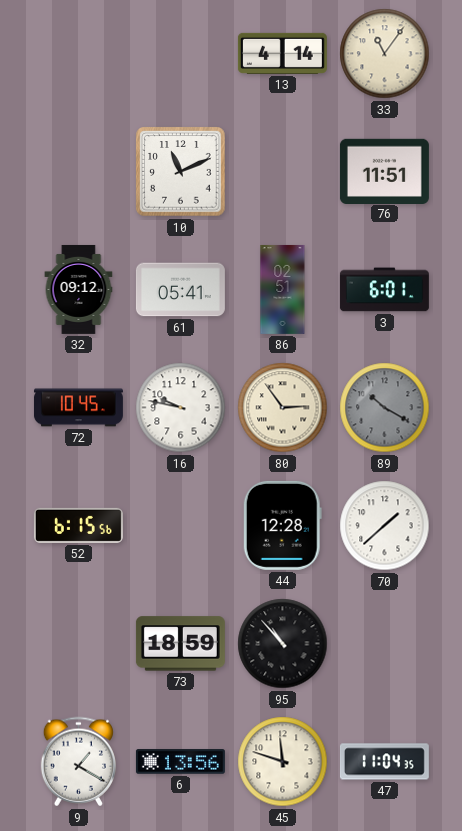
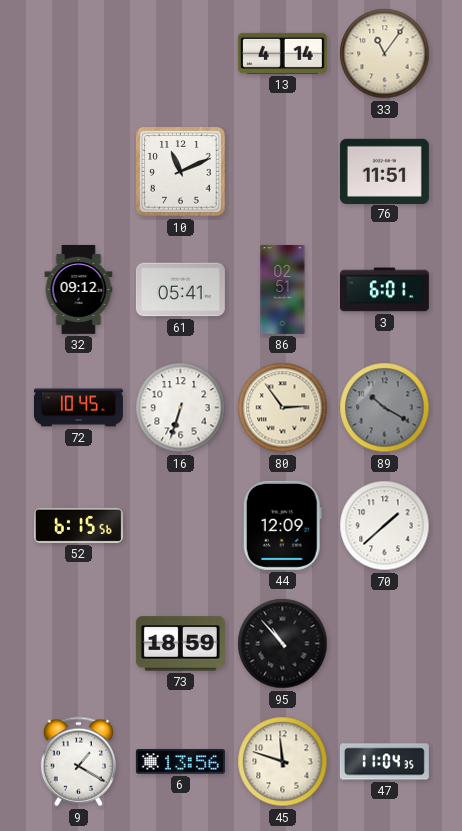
16: 9:47 -> 6:33 (181, 408)
44: 12:28 -> 12:09 (282, 525)
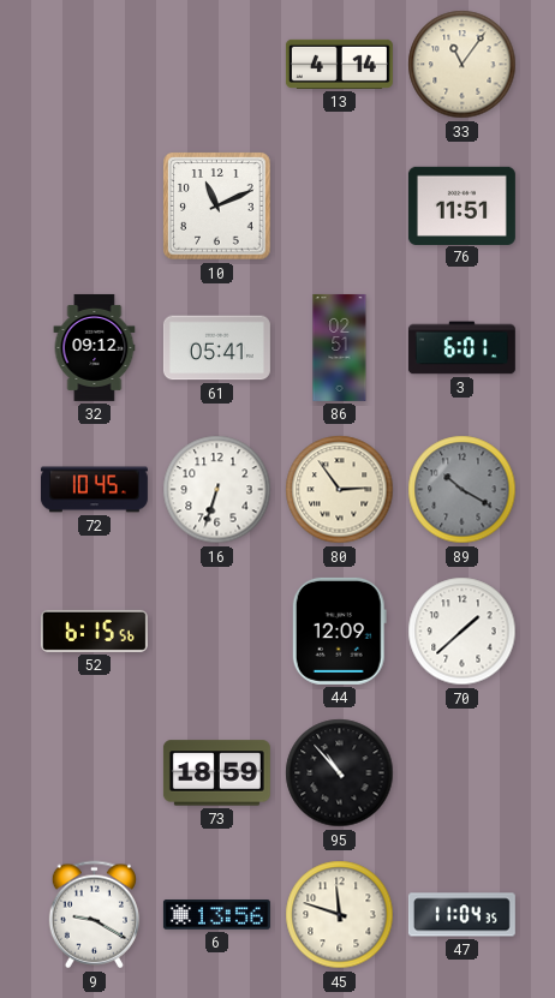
9: 1:20 -> 9:20 (94, 915)
